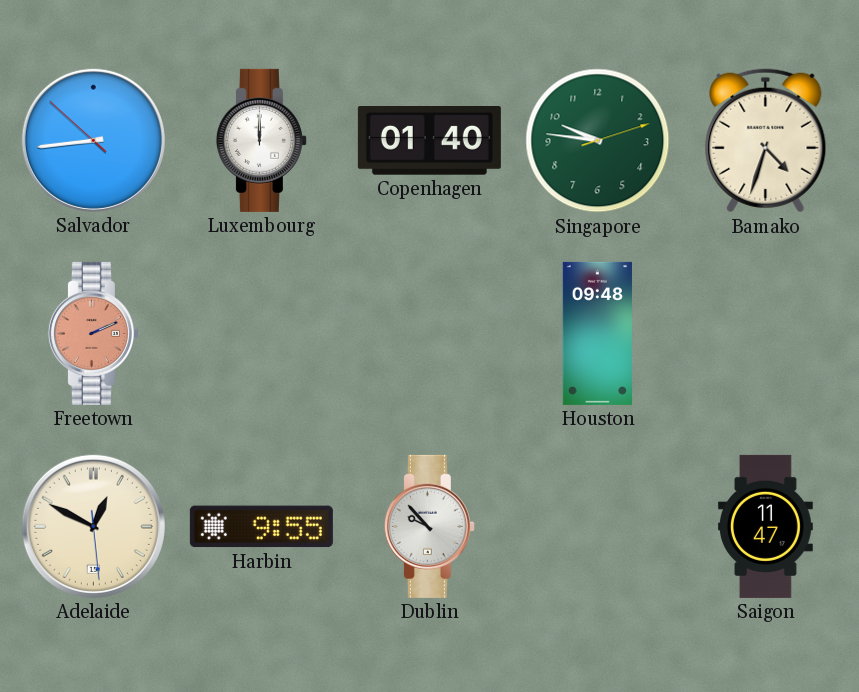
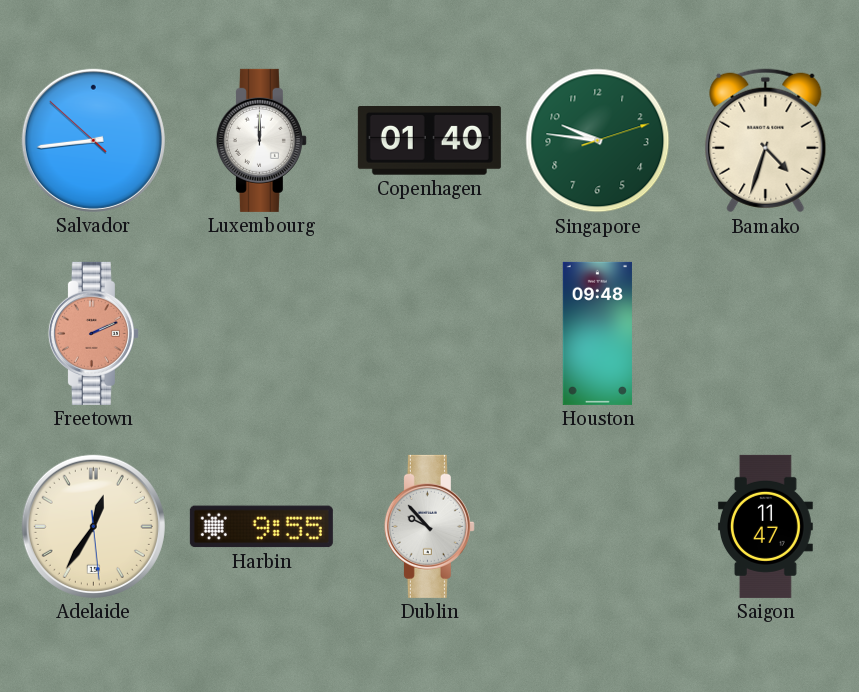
Adelaide: 12:49 -> 12:35 (93, 526)
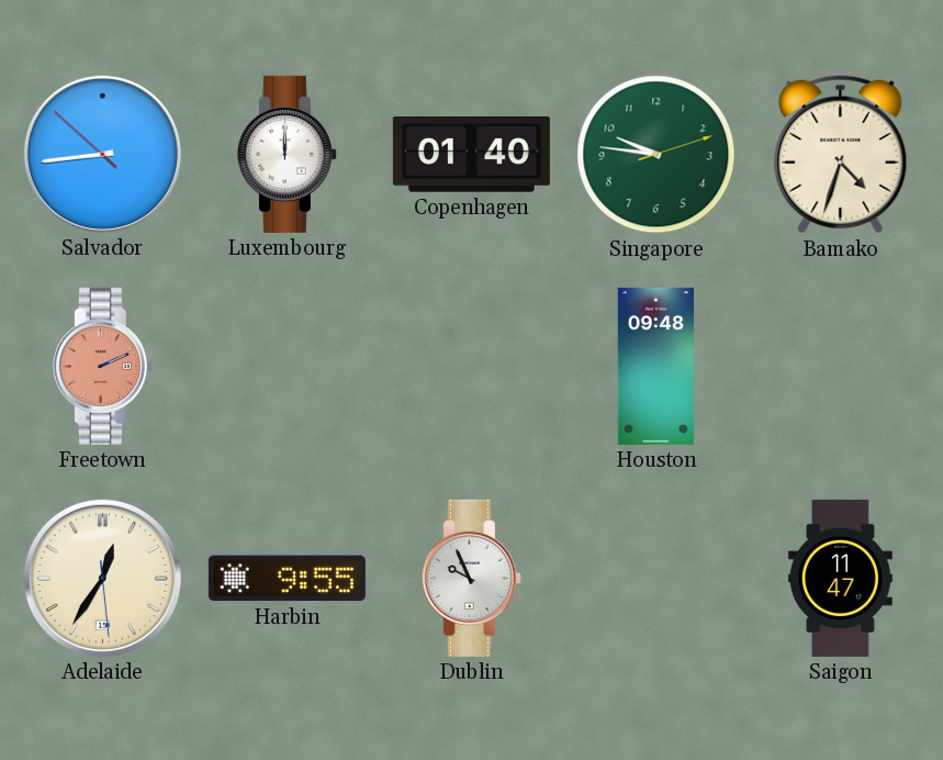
Dublin: 9:53 -> 9:56 (471, 578)
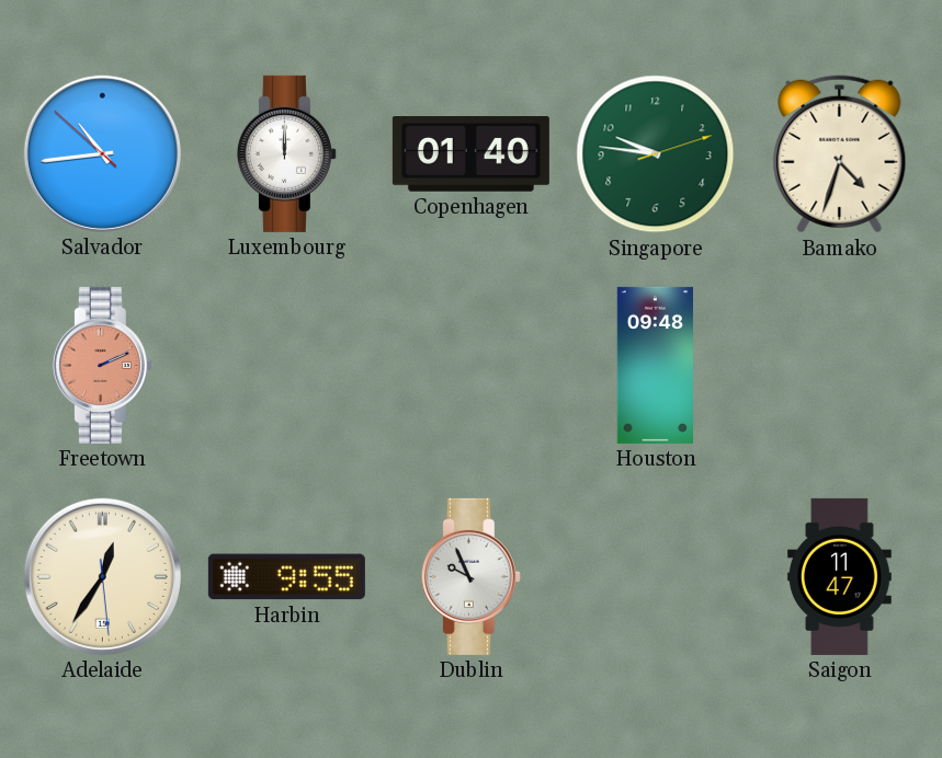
Salvador: 8:43 -> 10:43 (102, 153)
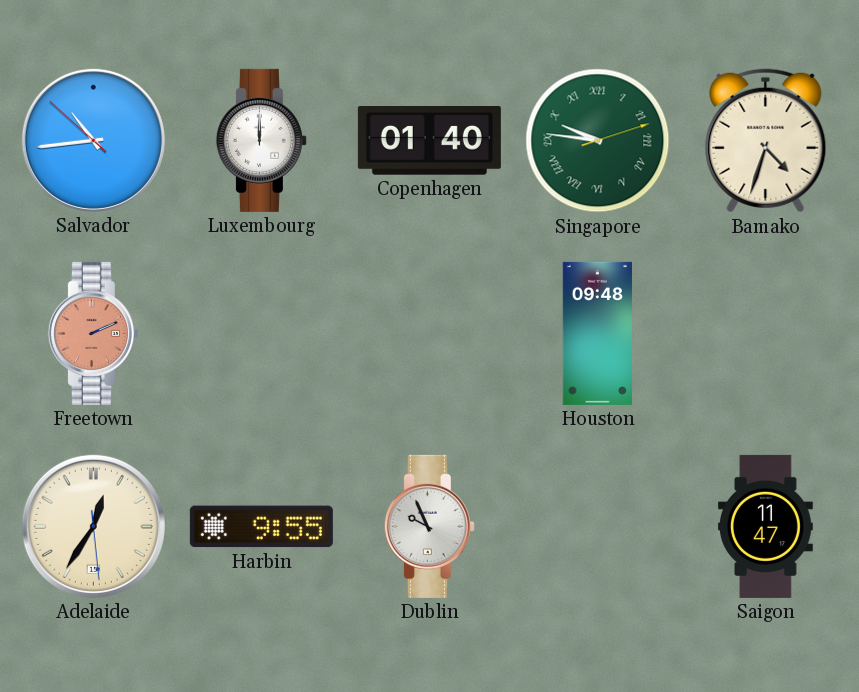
Singapore numerals: Arabic -> Roman (598, 141)
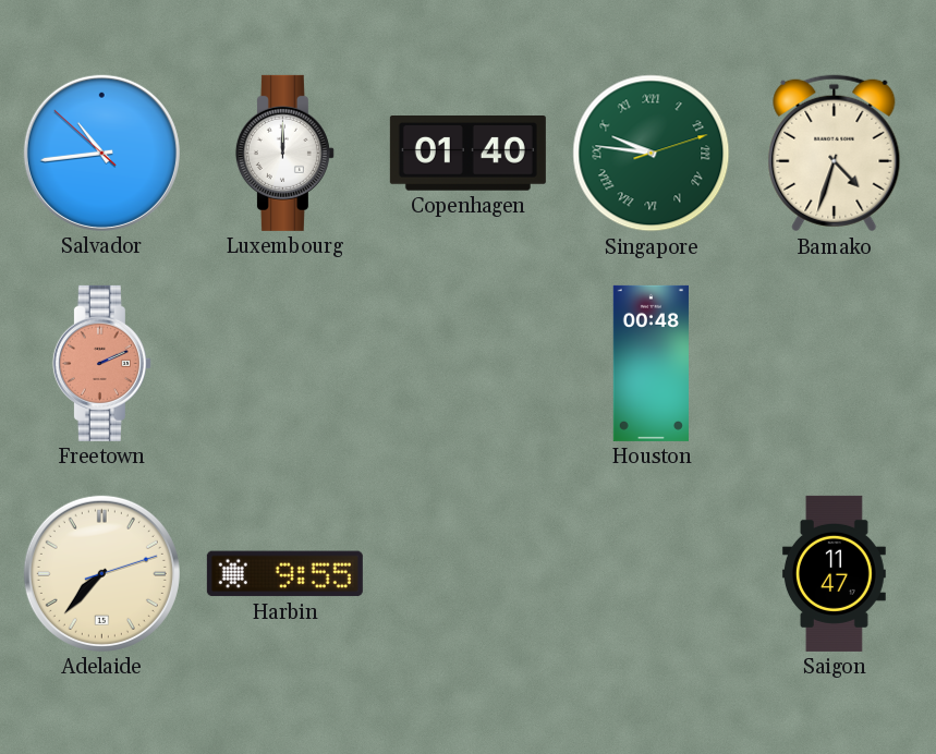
Houston: 09:48 -> 00:48 (651, 363)
Adelaide: 12:35 -> 7:37 (101, 573)
Dublin: 9:56 -> none (429, 526)
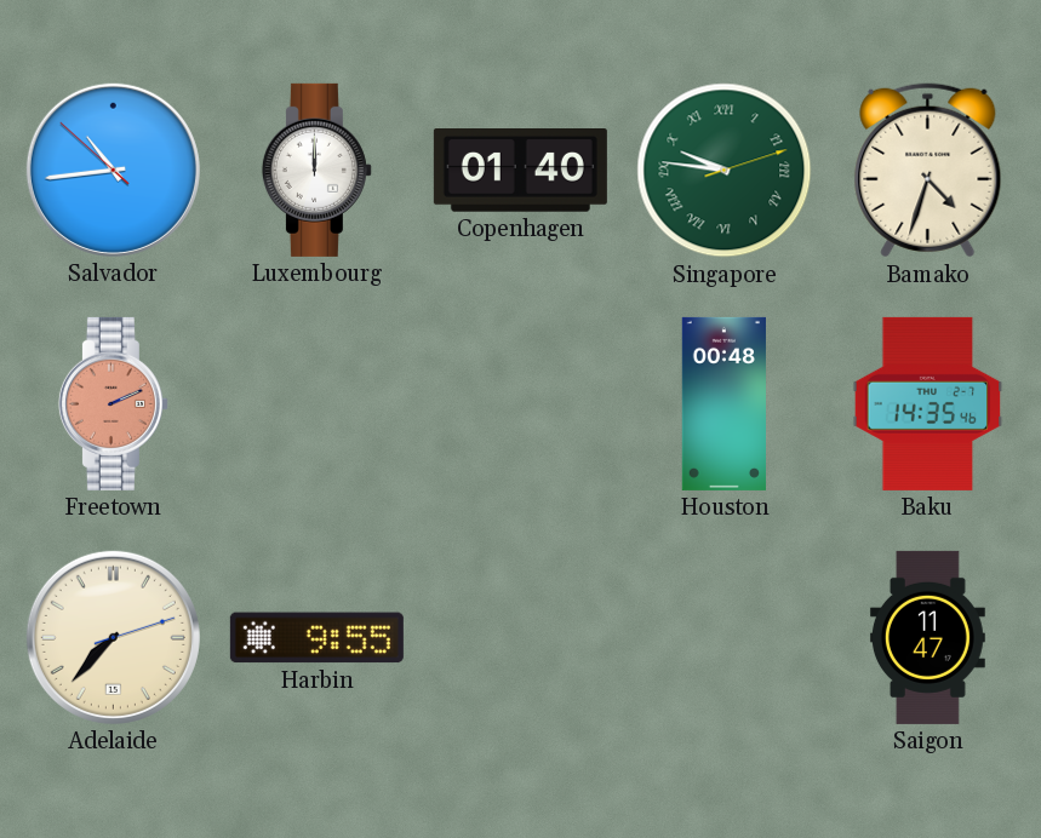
Baku: none -> 14:35 (928, 403)
